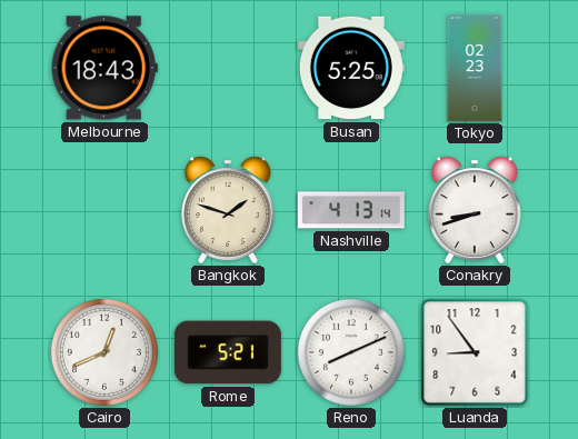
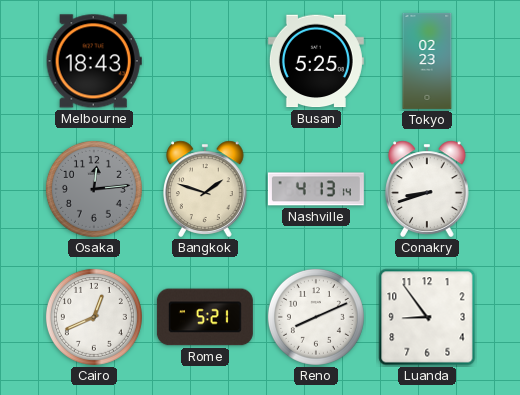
Osaka: none -> 12:14 (94, 189)
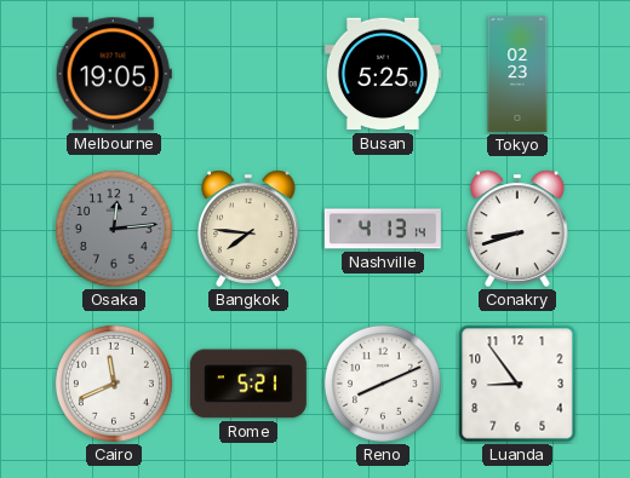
Melbourne: 18:43 -> 19:05 (114, 74)
Bangkok: 1:48 -> 7:46 (250, 229)
Cairo: 12:41 -> 11:41 (114, 384)
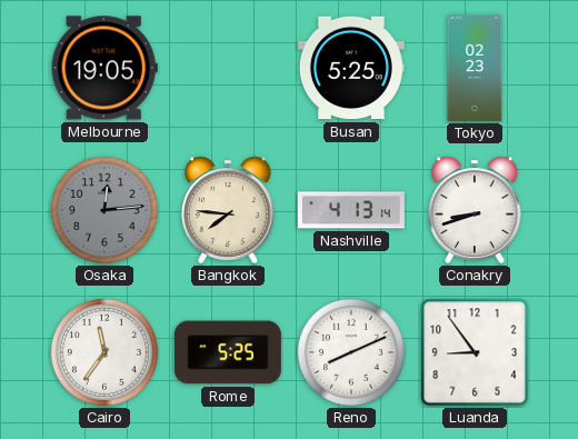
Cairo: 11:41 -> 11:36 (104, 352)
Rome: 5:21 -> 5:25 (228, 352)
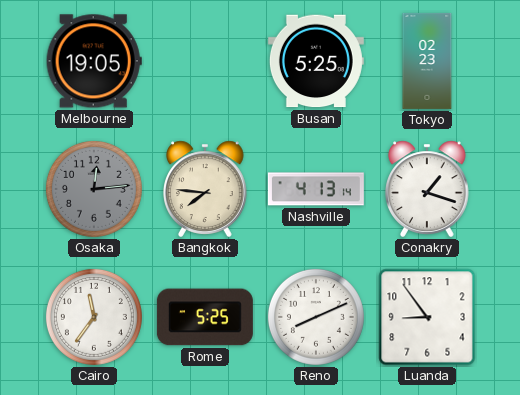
Conakry: 8:42 -> 1:18 (428, 189)
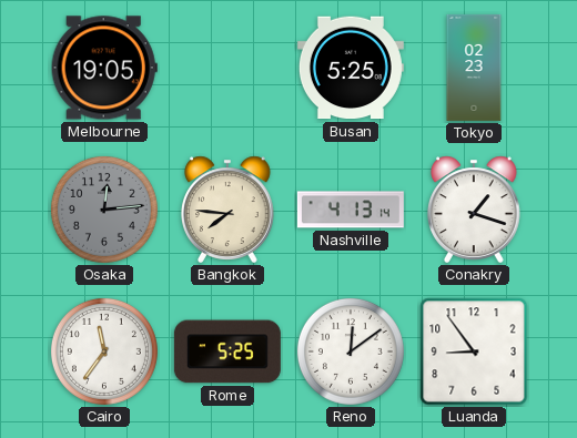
Reno: 8:11 -> 12:09 (351, 352)
